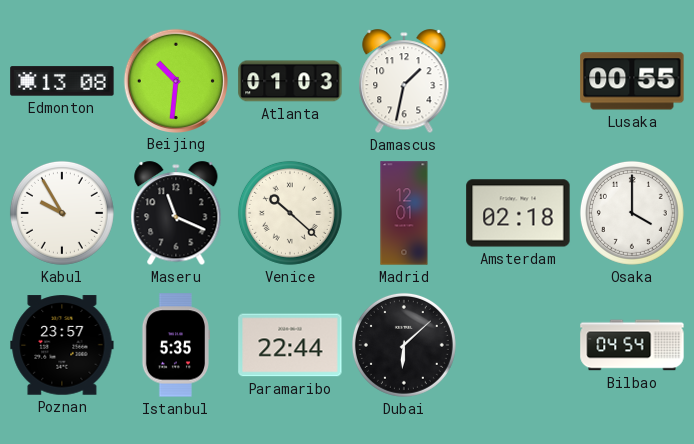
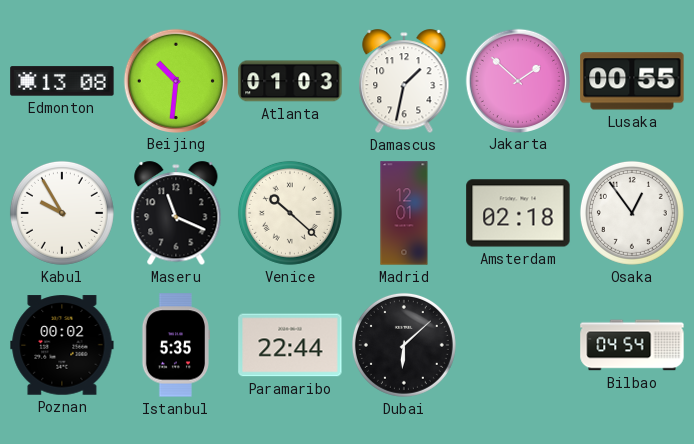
Jakarta: none -> 1:52 (517, 80)
Osaka: 4:00 -> 12:54 (632, 213)
Poznan: 23:57 -> 00:02 (62, 345)
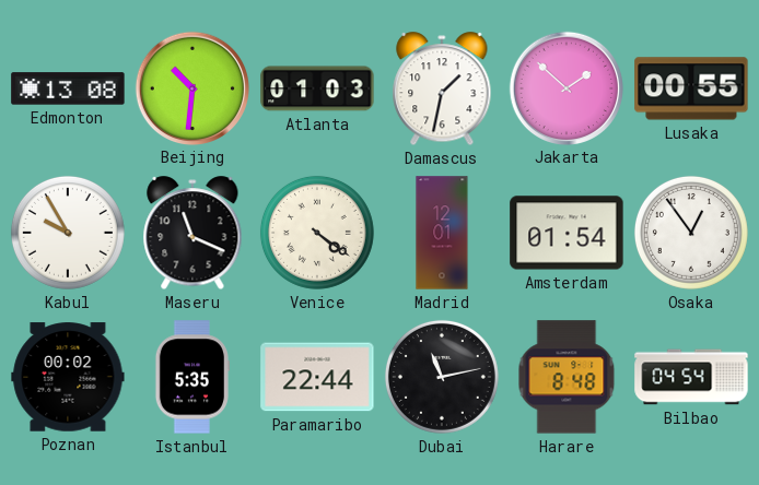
Venice: 10:22 -> 4:21 (317, 233)
Amsterdam: 02:18 -> 01:54 (567, 233)
Dubai: 6:08 -> 11:13 (442, 377)
Harare: none -> 8:48 (567, 377)
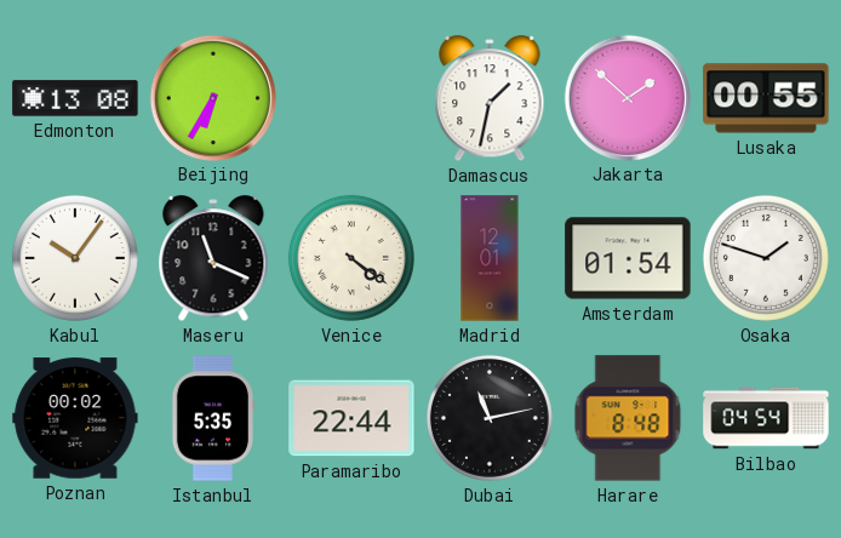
Beijing: 10:31 -> 6:35 (212, 97)
Atlanta: 01:03 -> none (317, 88)
Kabul: 9:55 -> 10:06 (75, 258)
Osaka: 12:54 -> 1:48 (766, 258)
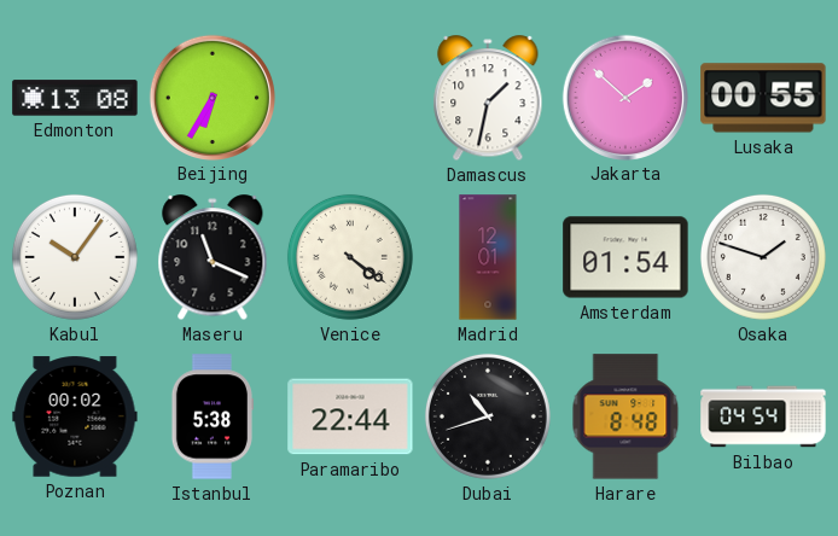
Istanbul: 5:35 -> 5:38 (211, 416)
Dubai: 11:13 -> 10:42 (488, 416)
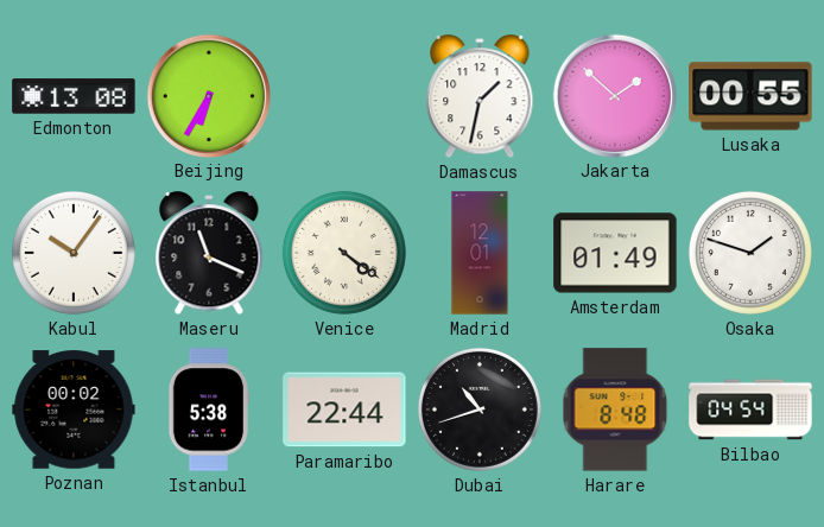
Amsterdam: 01:54 -> 01:49 (615, 253)
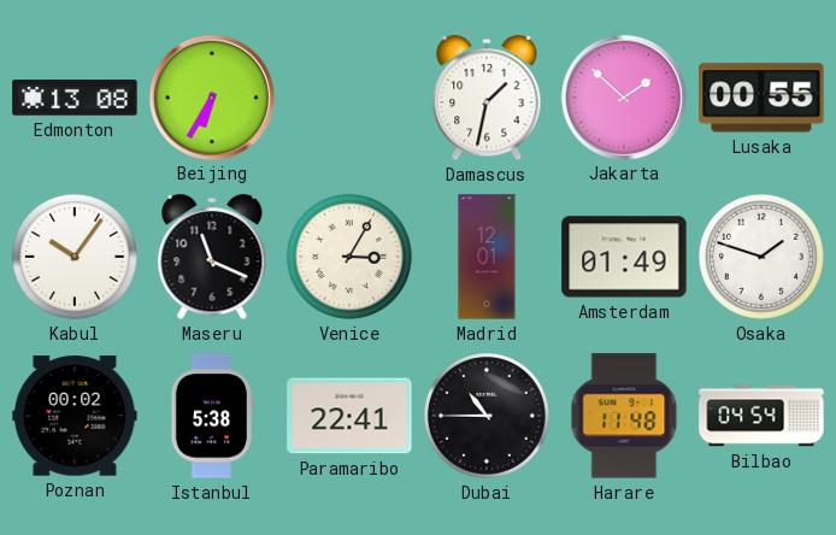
Venice: 4:21 -> 3:05 (349, 257)
Paramaribo: 22:44 -> 22:41 (349, 416)
Dubai: 10:42 -> 10:45 (487, 416)
Harare: 8:48 -> 11:48 (624, 416)
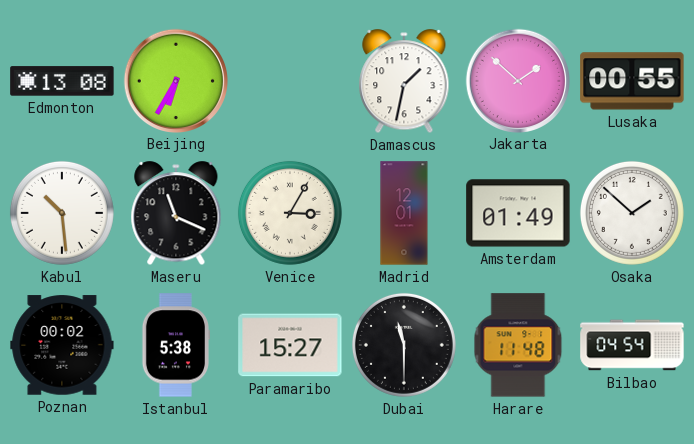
Kabul: 10:06 -> 10:29 (62, 213)
Osaka: 1:48 -> 1:52 (632, 213)
Paramaribo: 22:41 -> 15:27 (290, 345)
Dubai: 10:45 -> 11:30 (404, 345)
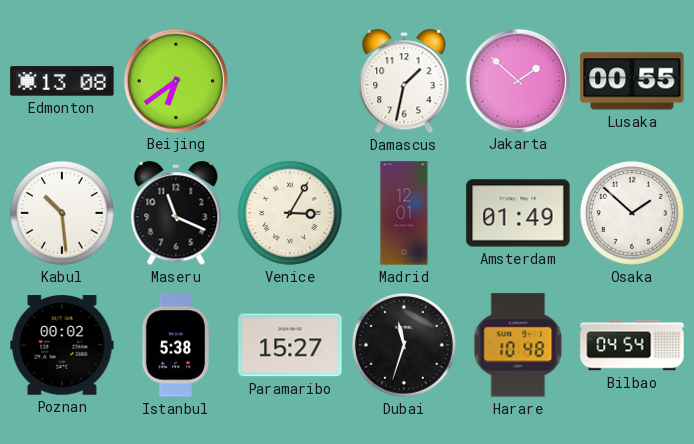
Beijing: 6:35 -> 6:39 (175, 80)
Dubai: 11:30 -> 11:33 (404, 345)
Harare: 11:48 -> 10:48 (518, 345)
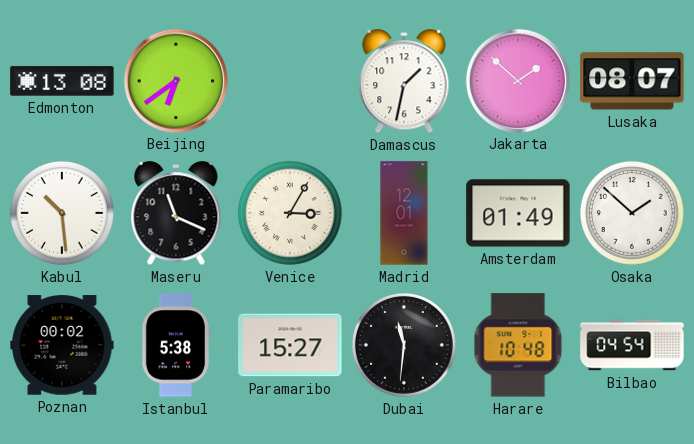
Lusaka: 00:55 -> 08:07 (632, 81)
Dubai: 11:33 -> 11:31 (404, 345)
